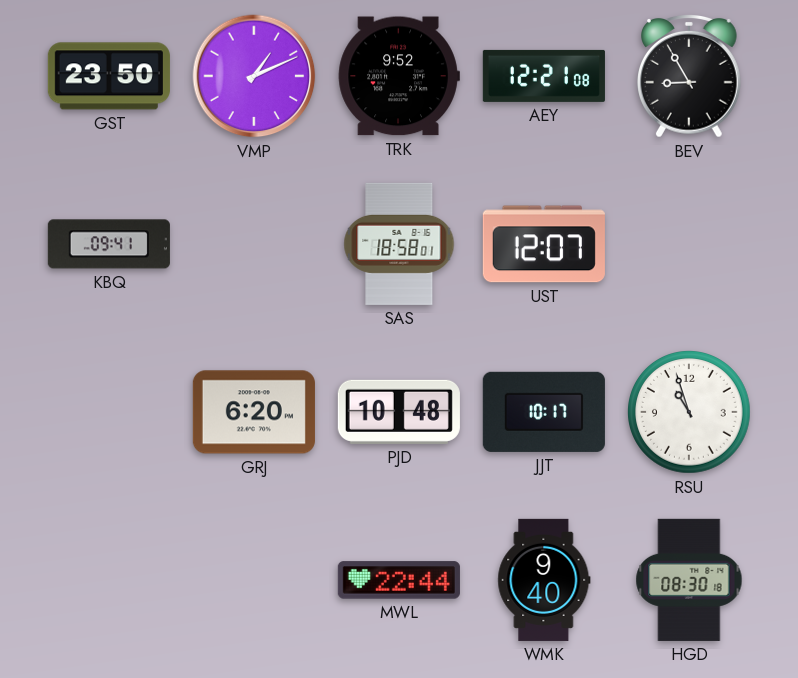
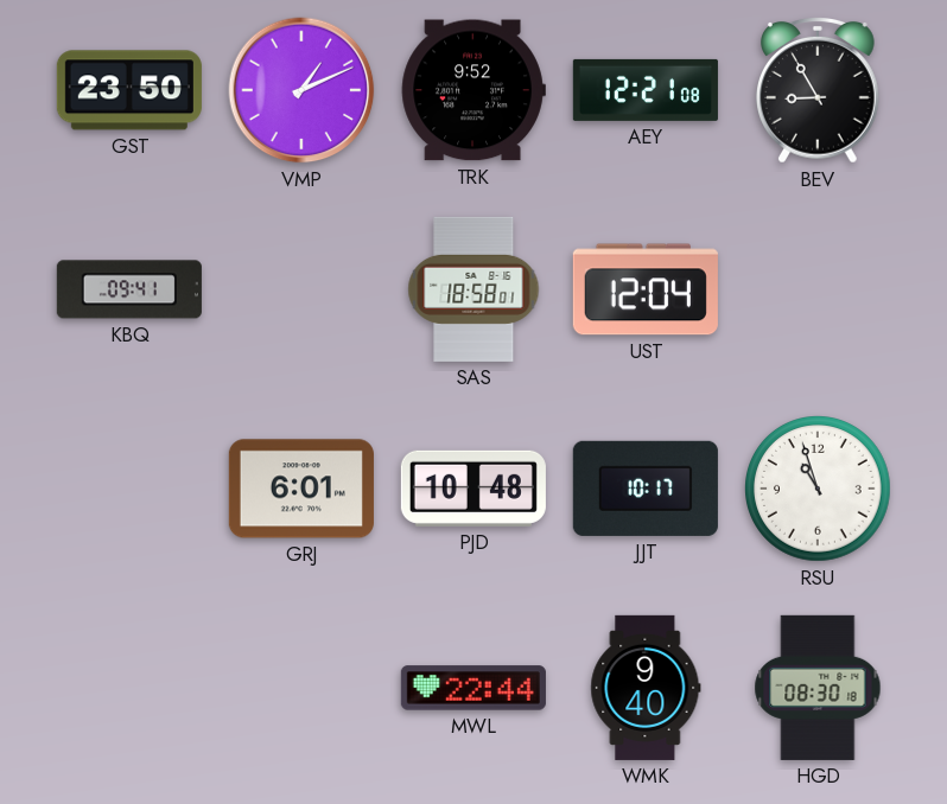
UST: 12:07 -> 12:04 (646, 289)
GRJ: 6:20 -> 6:01 (301, 489)
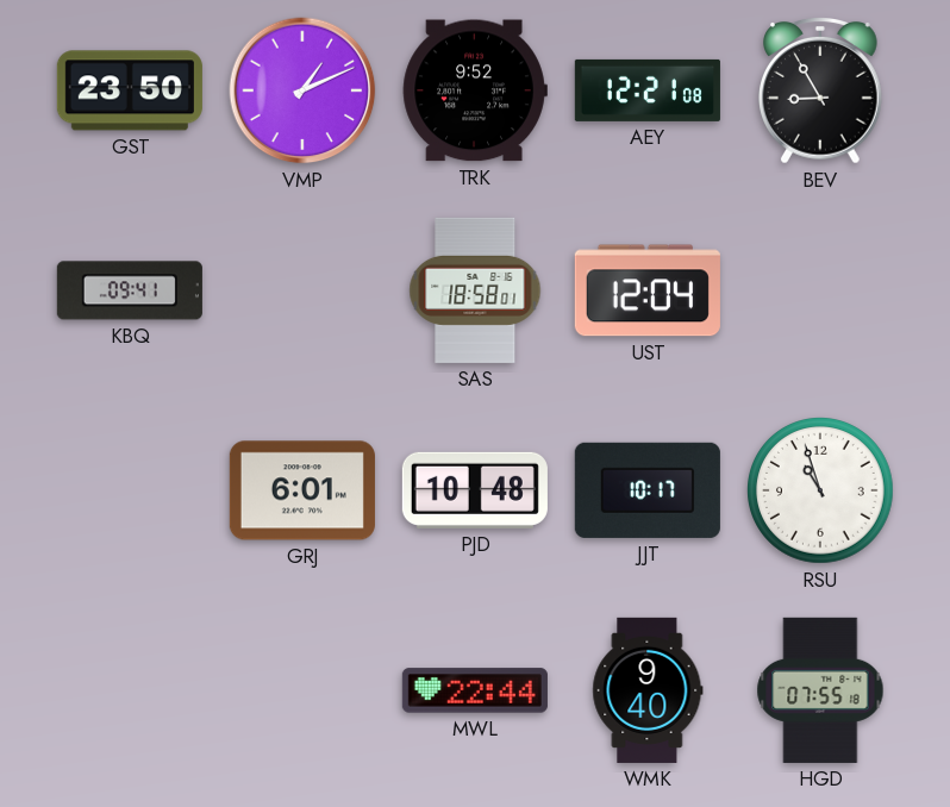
HGD: 08:30 -> 07:55 (820, 690)
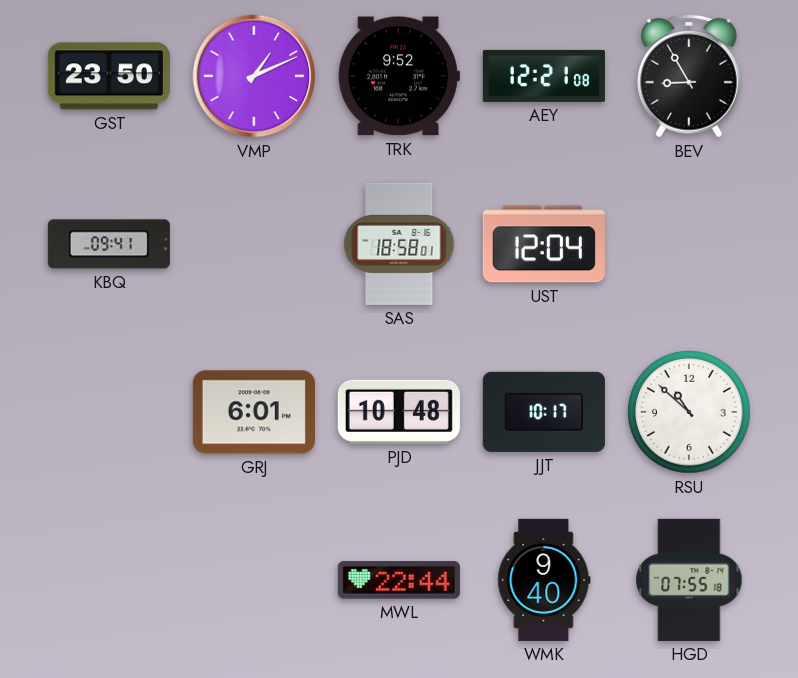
RSU: 10:57 -> 10:52 (690, 413)
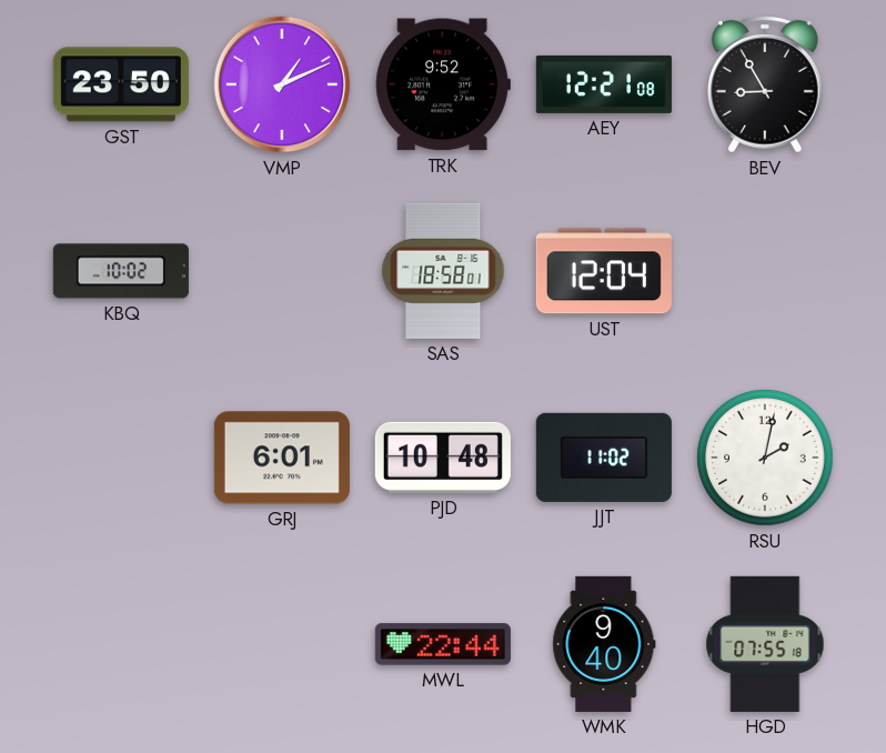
KBQ: 09:41 -> 10:02 (121, 271)
JJT: 10:17 -> 11:02 (604, 458)
RSU: 10:52 -> 2:02 (766, 459)
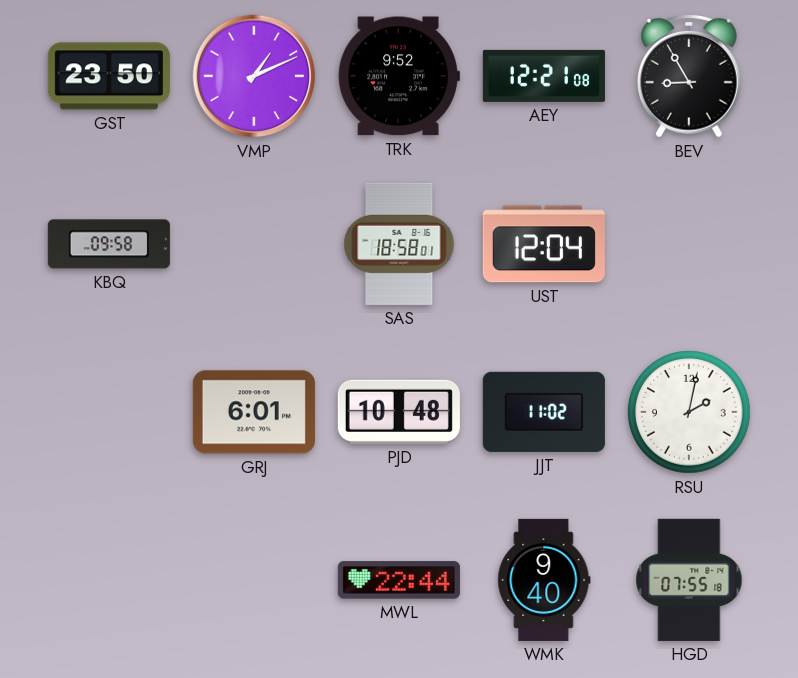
KBQ: 10:02 -> 09:58 (109, 244)
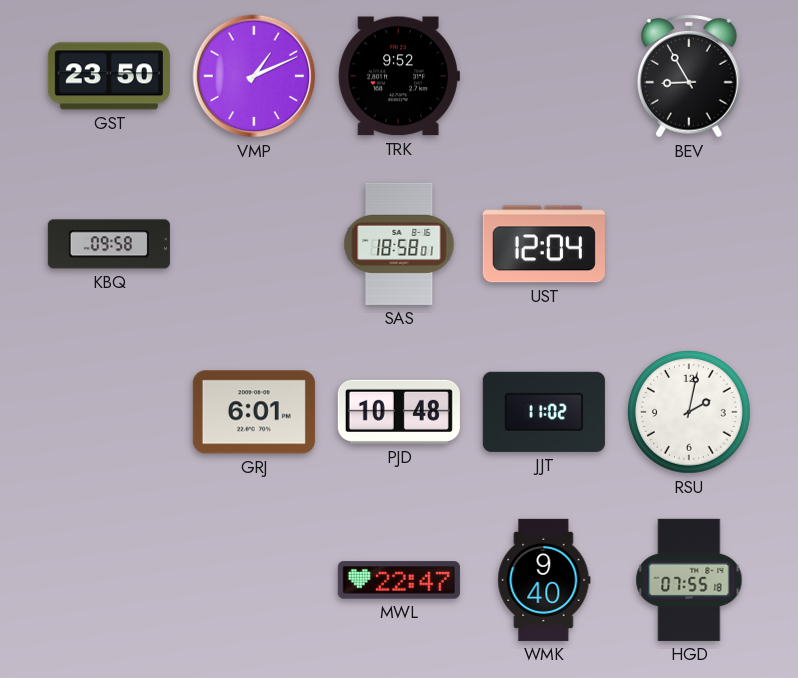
AEY: 12:21 -> none (544, 76)
MWL: 22:44 -> 22:47 (399, 580)
